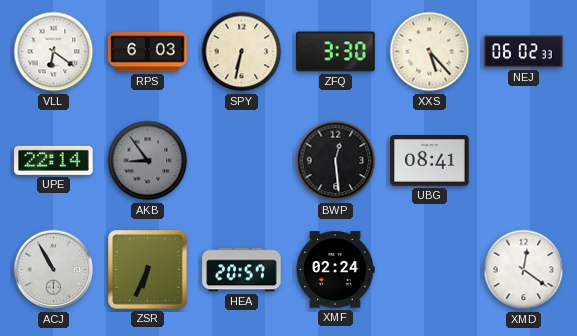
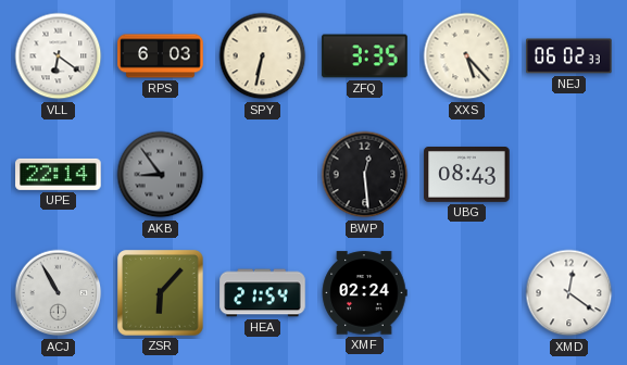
ZFQ: 3:30 -> 3:35 (365, 56)
UBG: 08:41 -> 08:43 (467, 175)
ZSR: 6:34 -> 6:07 (161, 293)
HEA: 20:57 -> 21:54 (263, 293)
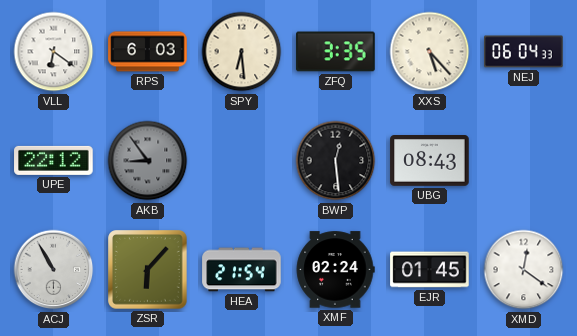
SPY: 6:32 -> 6:29 (242, 52)
NEJ: 06:02 -> 06:04 (524, 52)
UPE: 22:14 -> 22:12 (54, 160)
EJR: none -> 01:45 (430, 270)
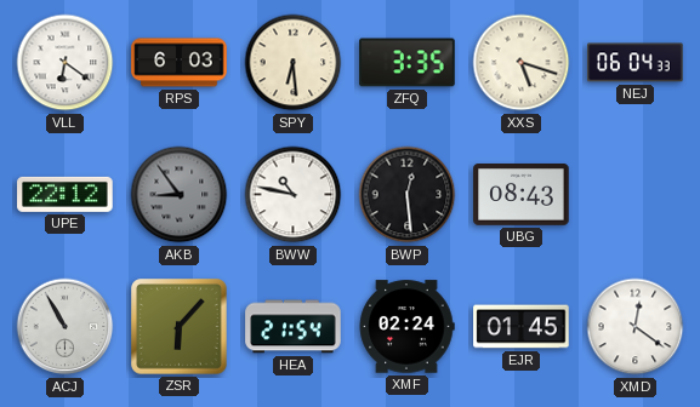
XXS: 5:23 -> 5:18 (522, 63)
BWW: none -> 10:47 (294, 195)
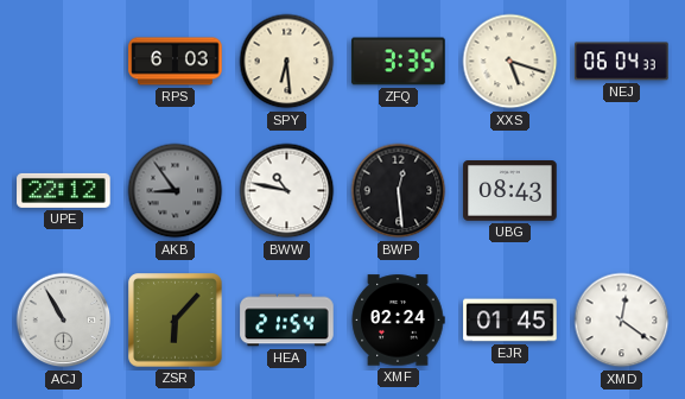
VLL: 6:21 -> none (66, 63)
